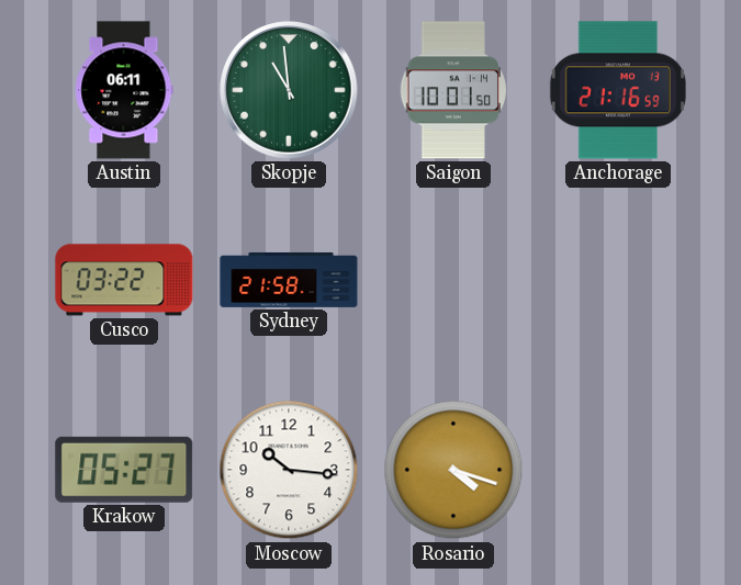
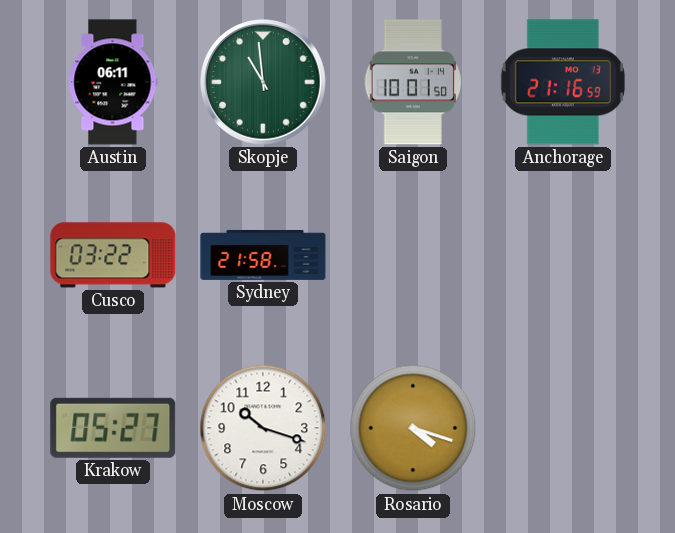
Moscow: 10:16 -> 10:18 (263, 428)
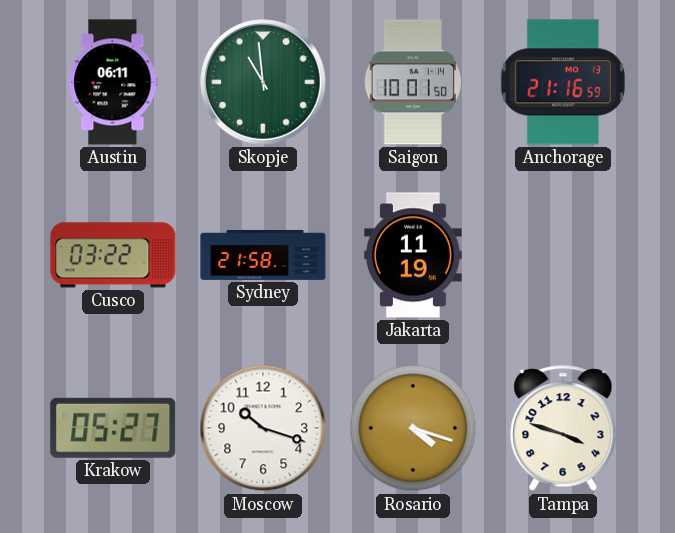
Jakarta: none -> 11:19 (414, 255)
Tampa: none -> 3:48 (563, 429)
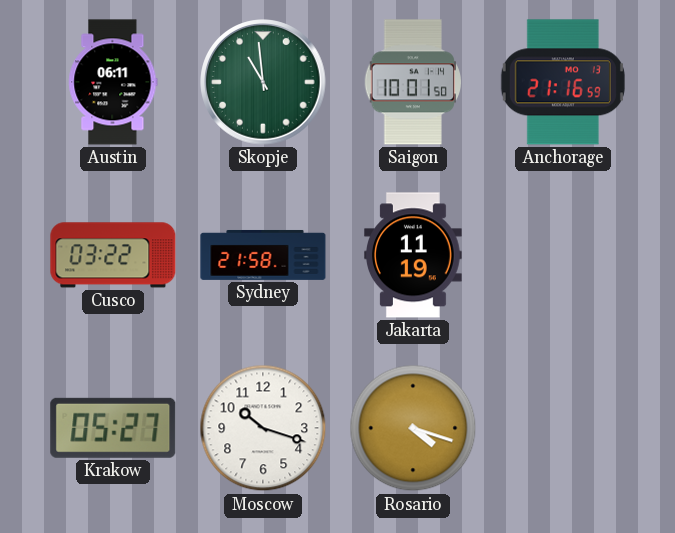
Tampa: 3:48 -> none (563, 429)
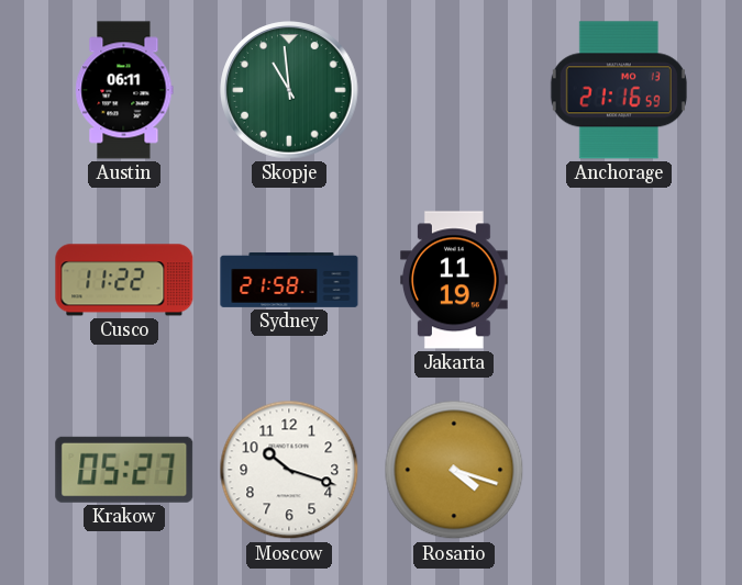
Saigon: 10:01 -> none (412, 82)
Cusco: 03:22 -> 11:22 (124, 280)
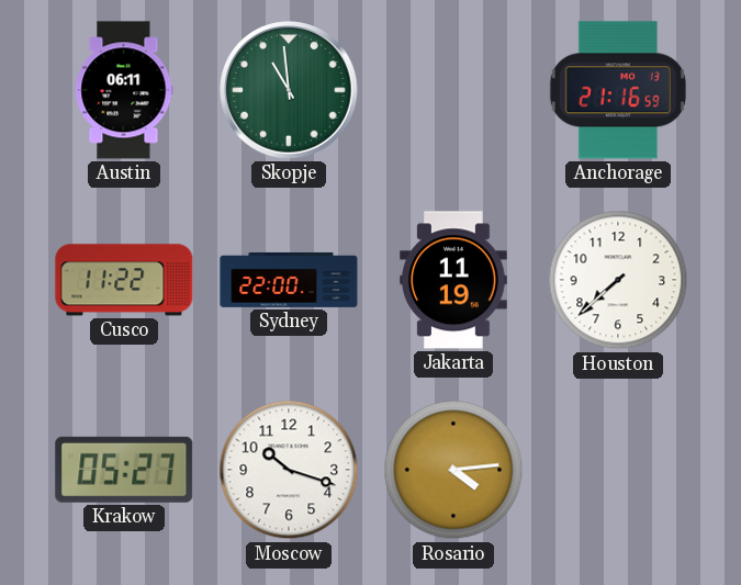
Sydney: 21:58 -> 22:00 (289, 280)
Houston: none -> 7:38 (618, 280)
Rosario: 4:18 -> 4:14 (453, 470)
